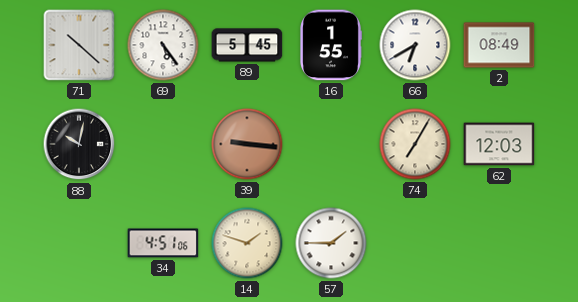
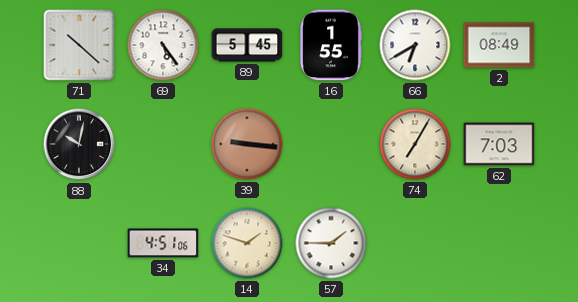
62: 12:03 -> 7:03 (499, 144)
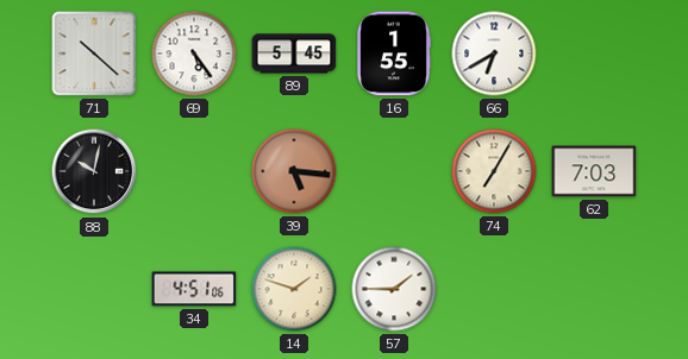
2: 08:49 -> none (499, 45)
39: 9:16 -> 5:16 (294, 171)
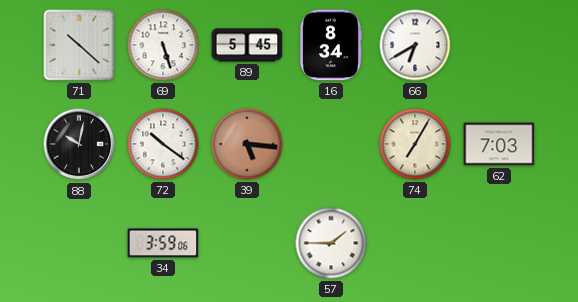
69: 5:24 -> 5:27 (163, 45)
16: 1:55 -> 8:34 (331, 45)
72: none -> 10:21 (163, 144)
34: 4:51 -> 3:59 (163, 243)
14: 1:48 -> none (294, 289)
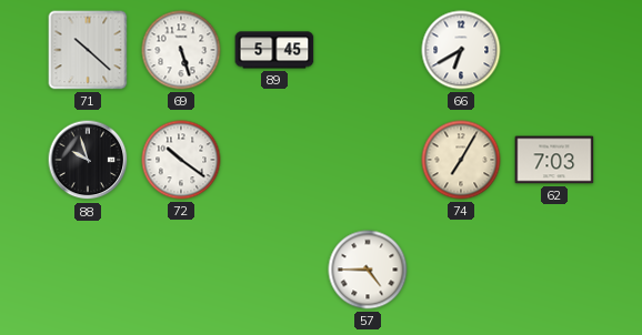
16: 8:34 -> none (331, 45)
88: 10:02 -> 9:57 (88, 160)
39: 5:16 -> none (247, 144)
34: 3:59 -> none (163, 243)
57: 1:45 -> 4:45 (368, 270)
